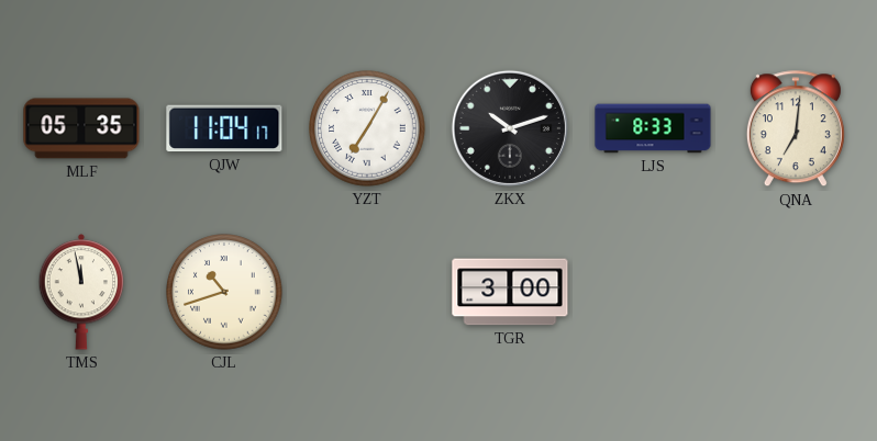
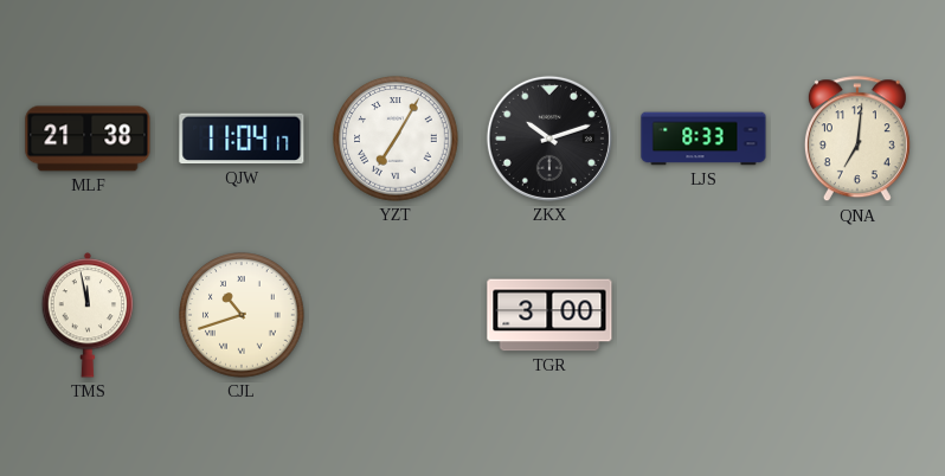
MLF: 05:35 -> 21:38 (88, 139)
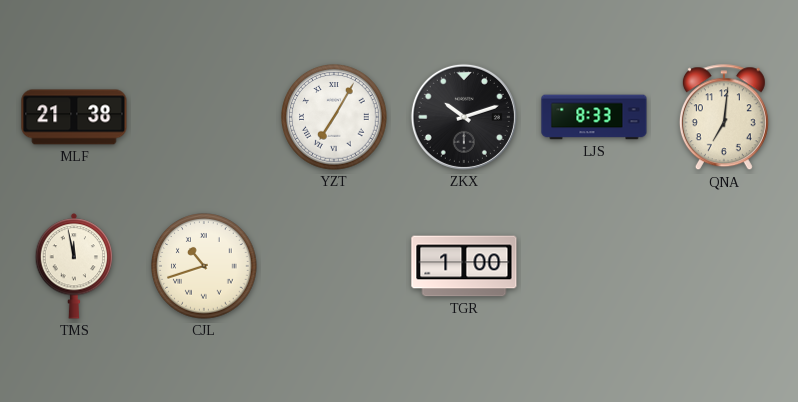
QJW: 11:04 -> none (242, 139)
TGR: 3:00 -> 1:00 (464, 266)
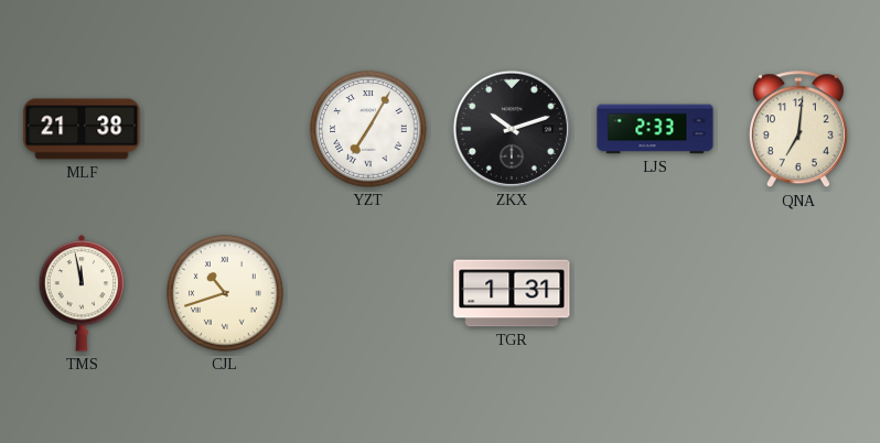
LJS: 8:33 -> 2:33 (655, 129)
TGR: 1:00 -> 1:31 (512, 293)
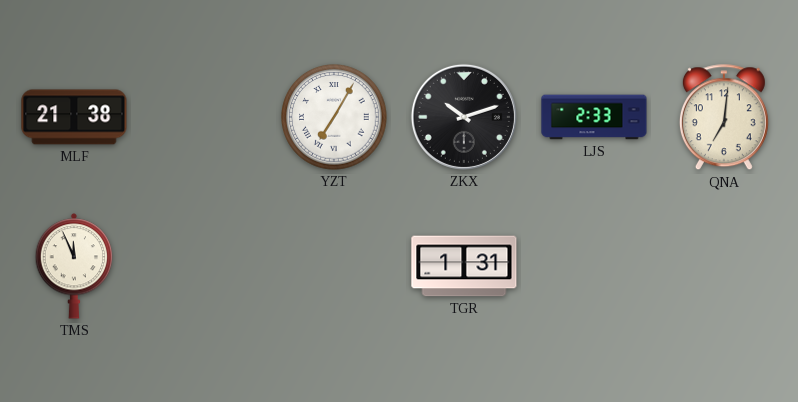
TMS: 11:58 -> 11:56 (74, 266)
CJL: 10:42 -> none (225, 293)
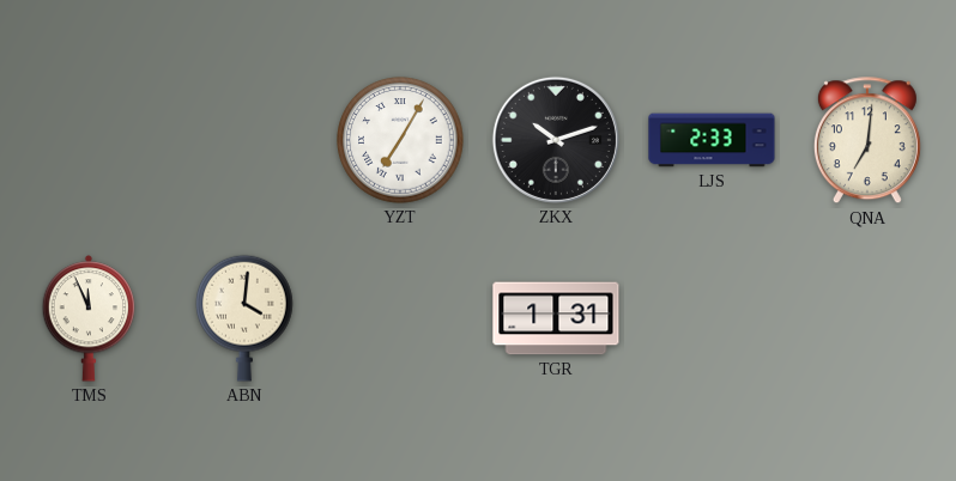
MLF: 21:38 -> none (74, 117)
ABN: none -> 4:01 (246, 318)
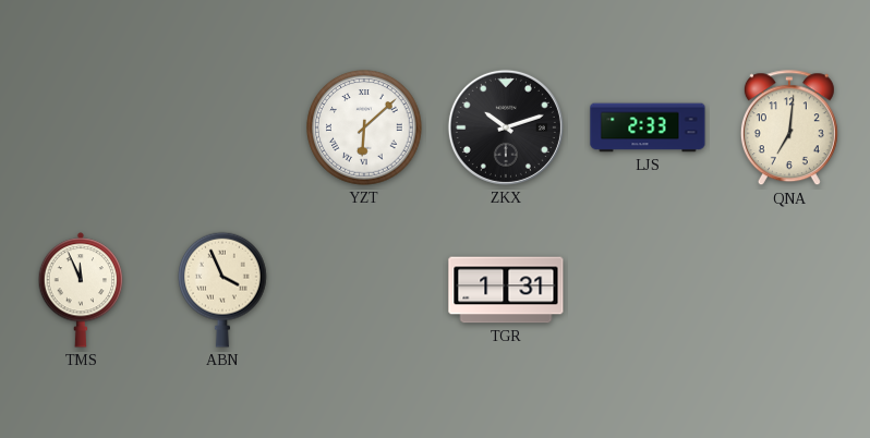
YZT: 7:05 -> 6:08 (364, 127)
ABN: 4:01 -> 3:56 (223, 290)
